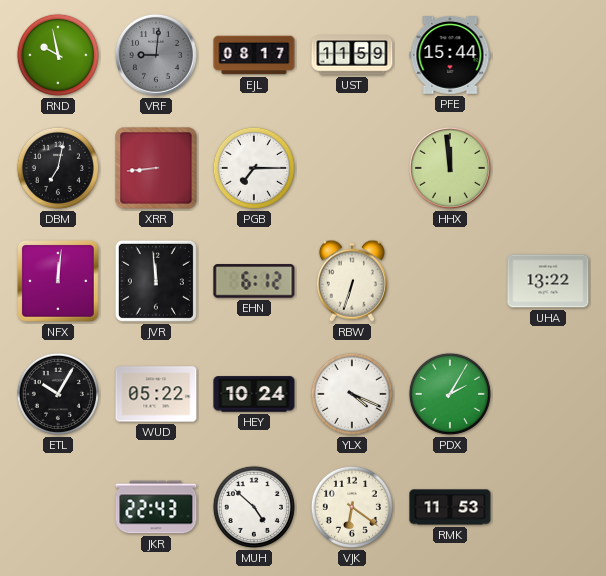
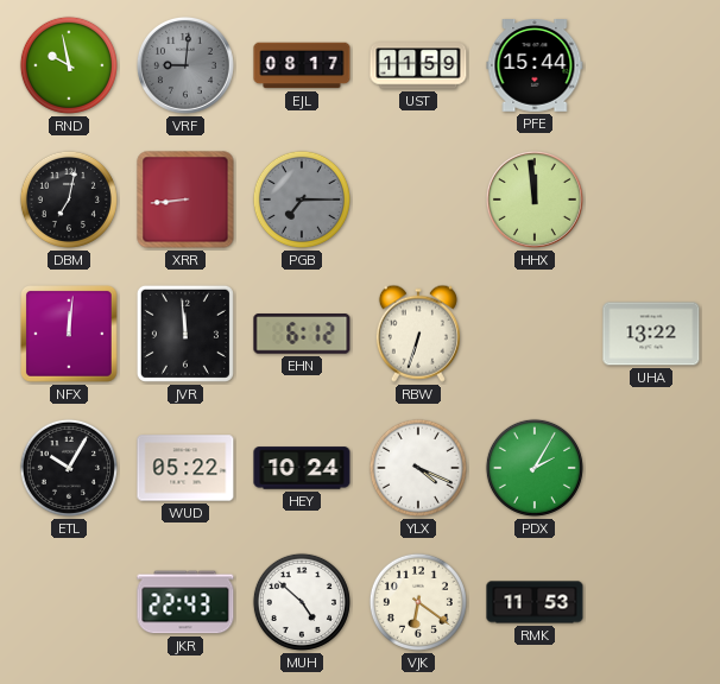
PGB dial: white -> grey (302, 199)
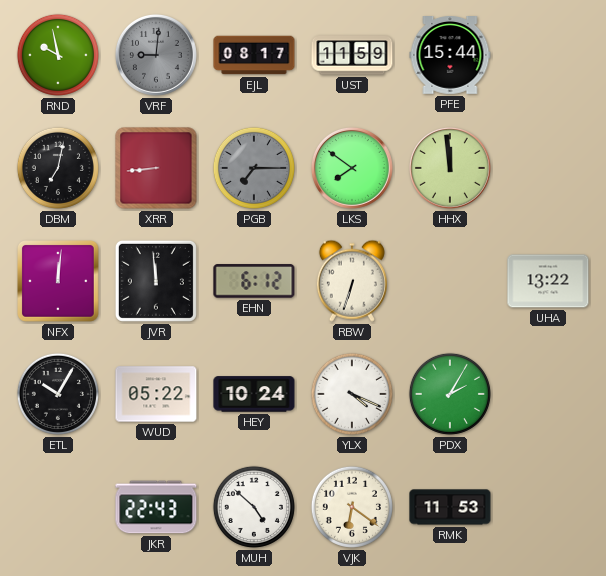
LKS: none -> 7:51 (352, 168)
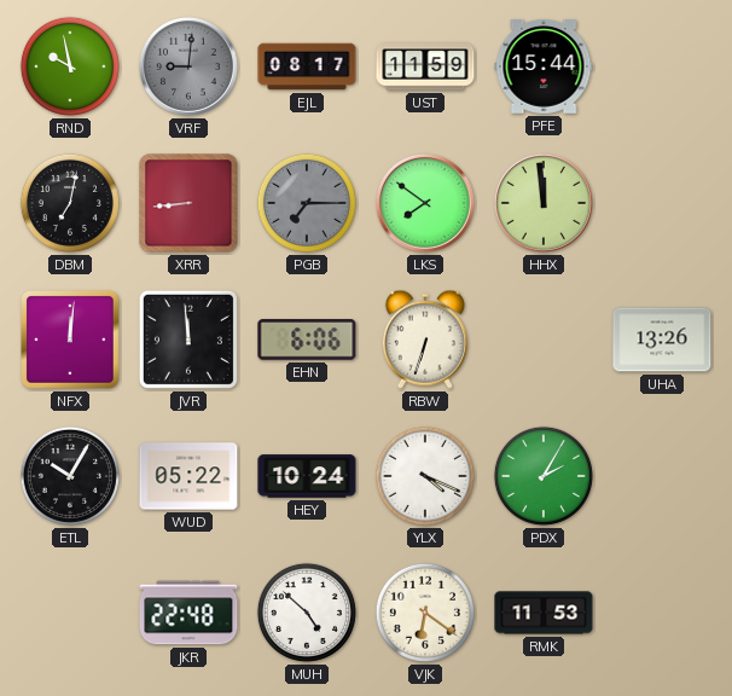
EHN: 6:12 -> 6:06 (307, 340)
UHA: 13:22 -> 13:26 (662, 340)
JKR: 22:43 -> 22:48 (188, 613)
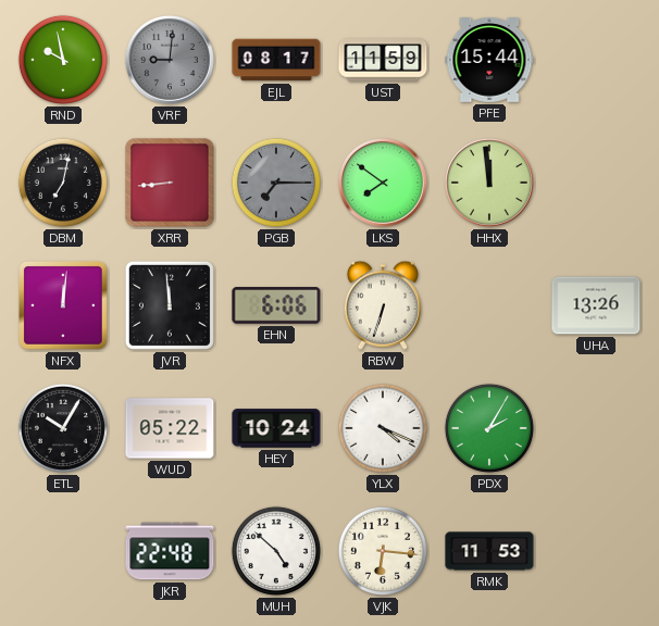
VJK: 6:21 -> 6:16 (383, 551)
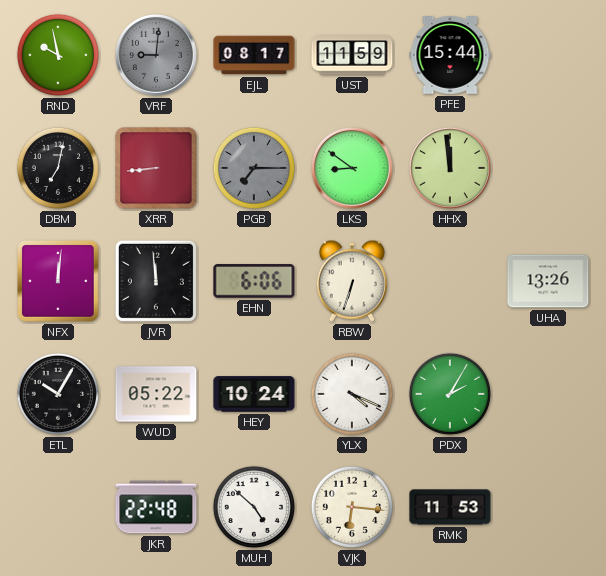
LKS: 7:51 -> 8:51 (352, 168)
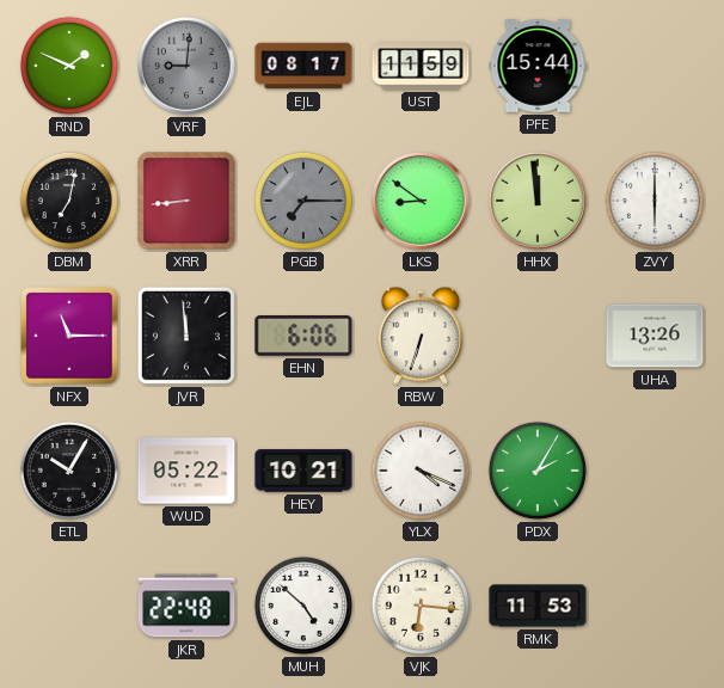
RND: 9:58 -> 1:49 (69, 66)
ZVY: none -> 6:00 (655, 201)
NFX: 12:01 -> 11:15 (70, 337)
HEY: 10:24 -> 10:21 (303, 471)
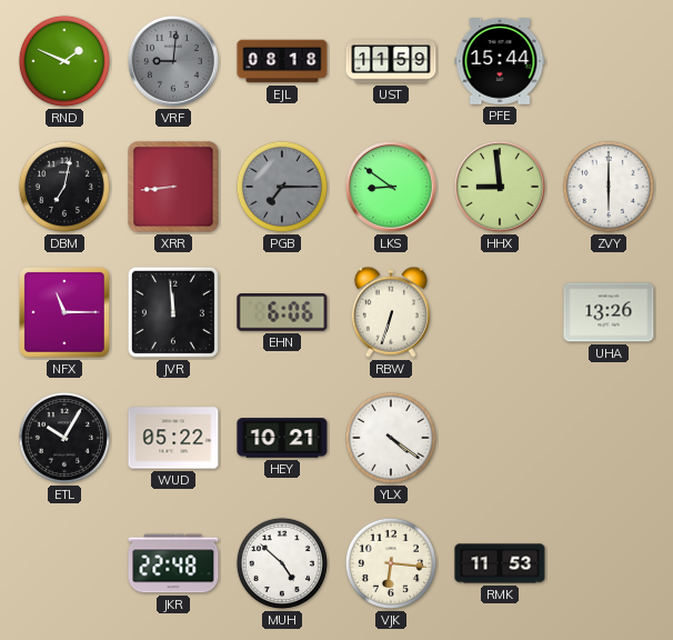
EJL: 08:17 -> 08:18 (282, 61)
HHX: 11:59 -> 8:59 (500, 187)
YLX: 4:19 -> 4:21 (391, 438)
PDX: 2:05 -> none (538, 471)
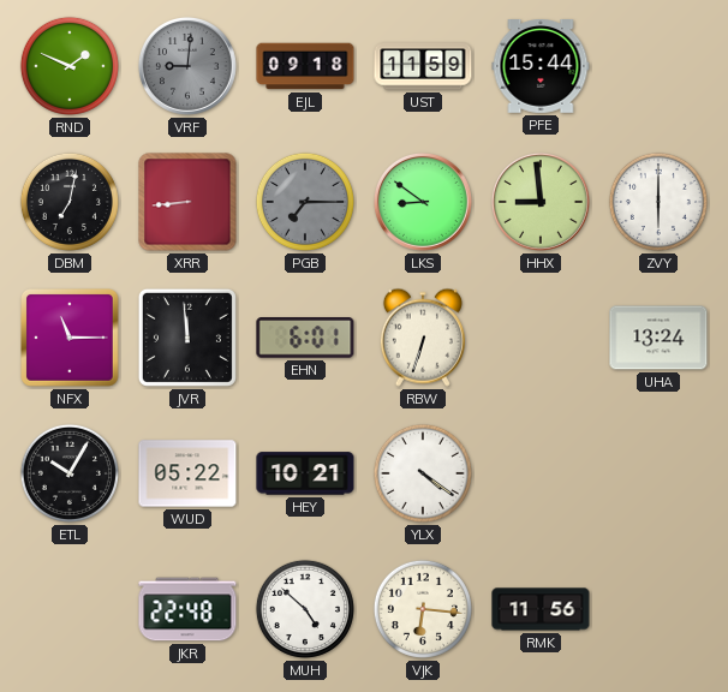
EJL: 08:18 -> 09:18 (305, 66)
EHN: 6:06 -> 6:01 (305, 338)
UHA: 13:26 -> 13:24 (658, 338)
RMK: 11:53 -> 11:56 (541, 609)
